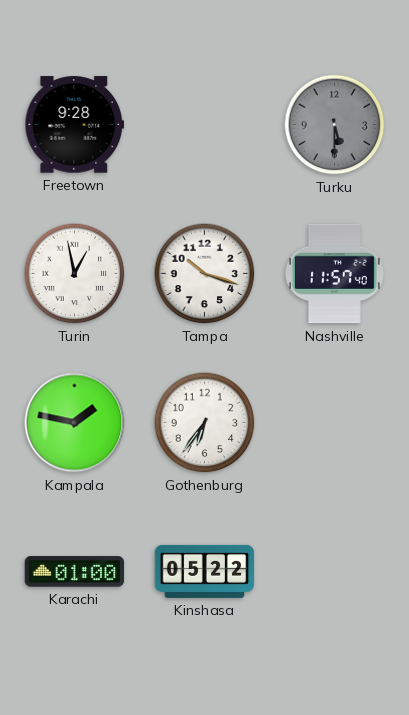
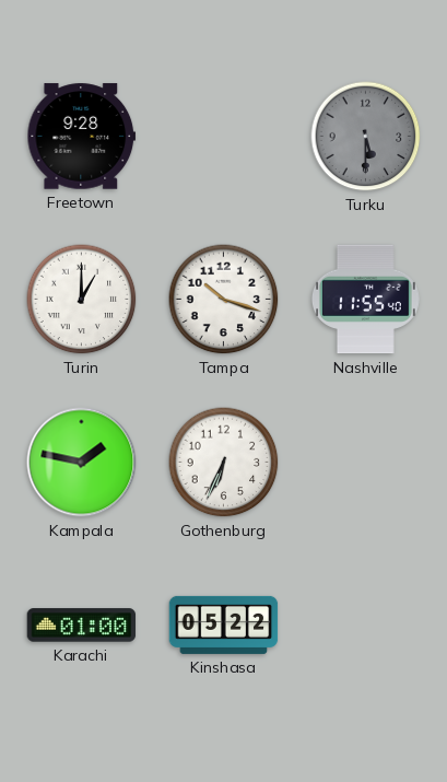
Turin: 12:58 -> 1:00 (82, 300)
Nashville: 11:57 -> 11:55 (365, 300)
Gothenburg: 6:36 -> 6:34 (224, 463)
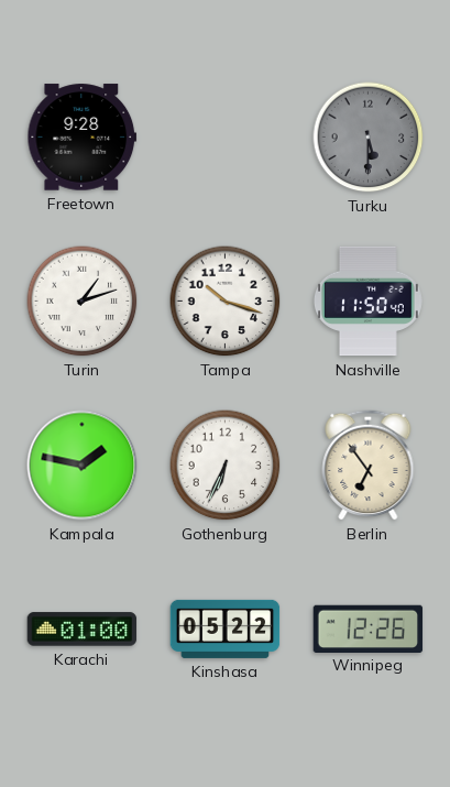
Turin: 1:00 -> 1:12 (83, 302)
Nashville: 11:55 -> 11:50 (367, 302)
Berlin: none -> 6:54 (369, 464)
Winnipeg: none -> 12:26 (369, 628)
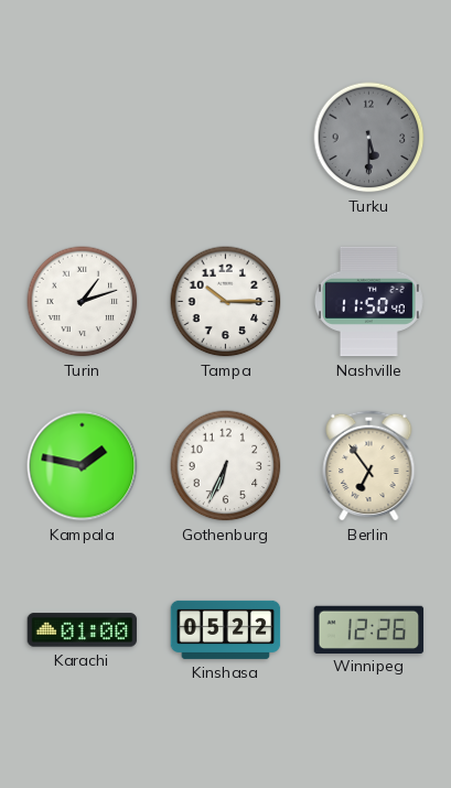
Freetown: 9:28 -> none (83, 138)
Tampa: 10:18 -> 10:15 (226, 302)
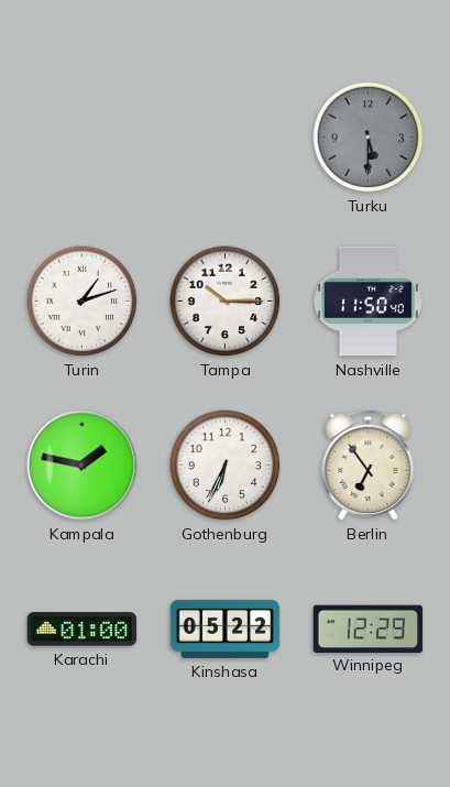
Winnipeg: 12:26 -> 12:29 (369, 628)
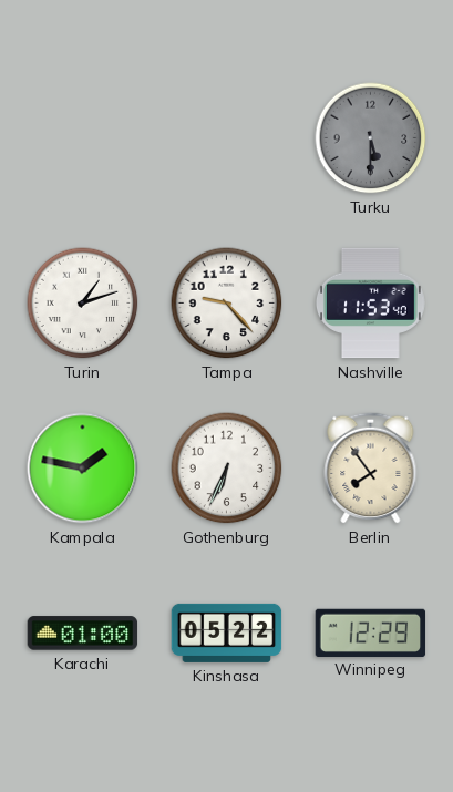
Tampa: 10:15 -> 9:23 (227, 304)
Nashville: 11:50 -> 11:53 (370, 304)
Berlin: 6:54 -> 7:54 (371, 467)
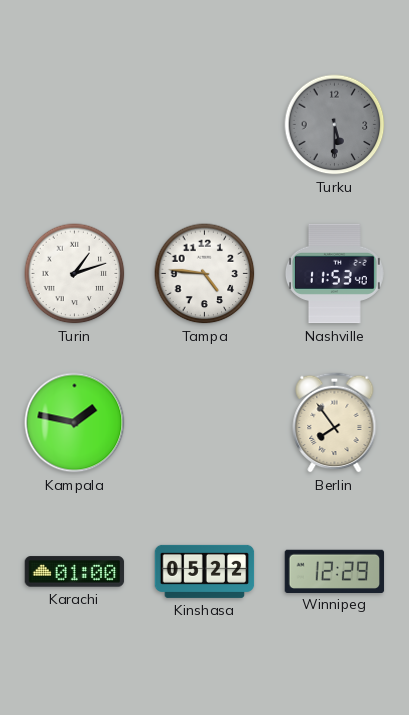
Tampa: 9:23 -> 4:46 (205, 274)
Gothenburg: 6:34 -> none (227, 469)
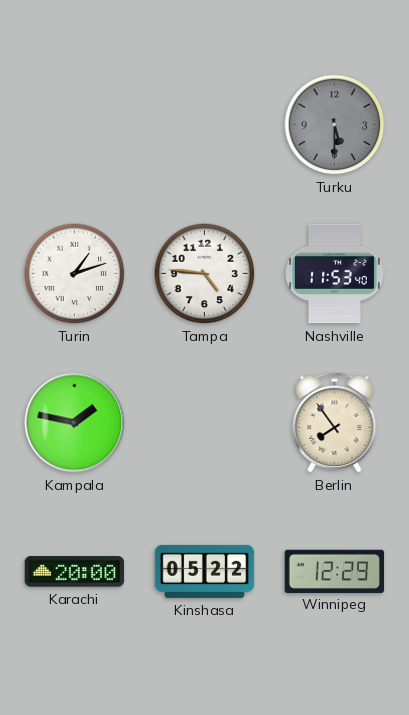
Karachi: 01:00 -> 20:00 (75, 572)
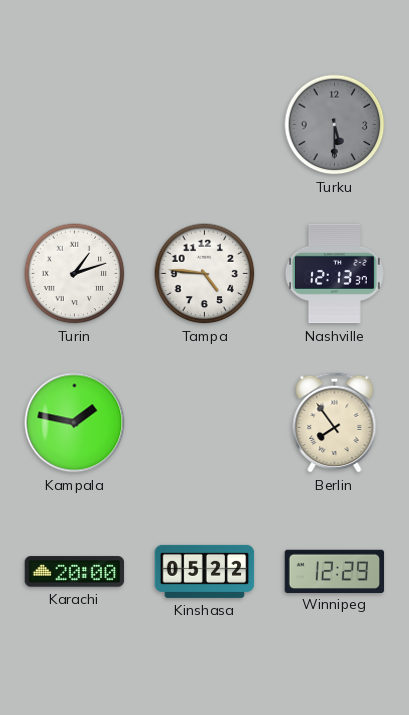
Nashville: 11:53 -> 12:13 (334, 274)
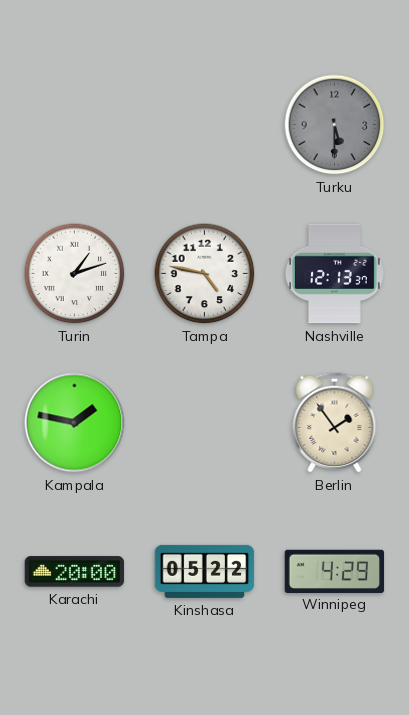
Tampa: 4:46 -> 4:47 (205, 274)
Berlin: 7:54 -> 1:54 (335, 422)
Winnipeg: 12:29 -> 4:29 (335, 571)
